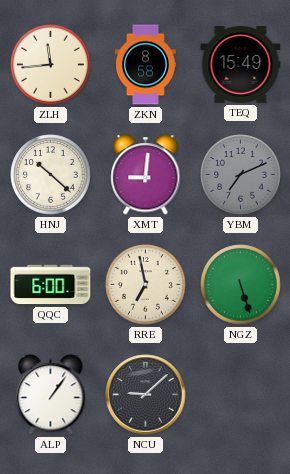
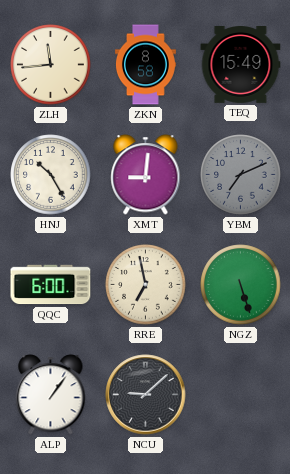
HNJ: 10:22 -> 10:25 (51, 175)
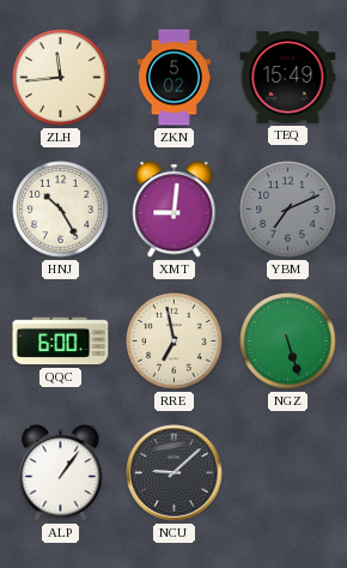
ZKN: 8:58 -> 5:02 (175, 78)
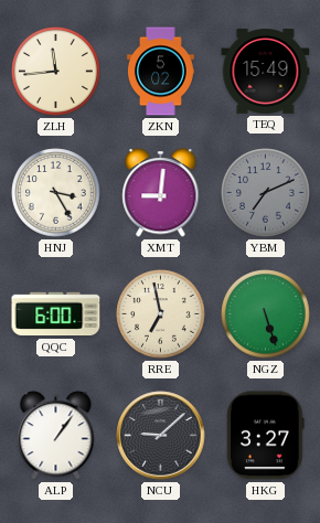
HNJ: 10:25 -> 3:25 (56, 193)
HKG: none -> 3:27 (266, 436)
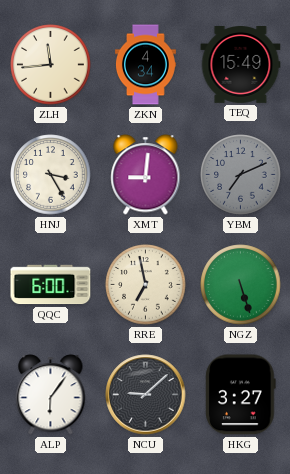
ZKN: 5:02 -> 4:34 (146, 65)
ALP: 1:06 -> 6:06 (51, 395)
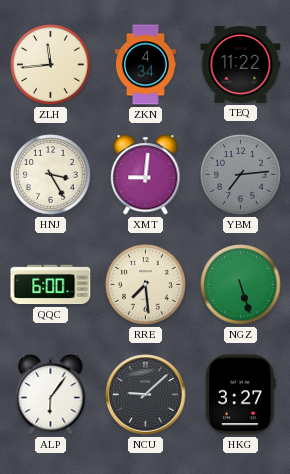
TEQ: 15:49 -> 11:22 (241, 65)
YBM: 7:11 -> 7:14 (241, 175)
RRE: 6:58 -> 7:29 (146, 285)
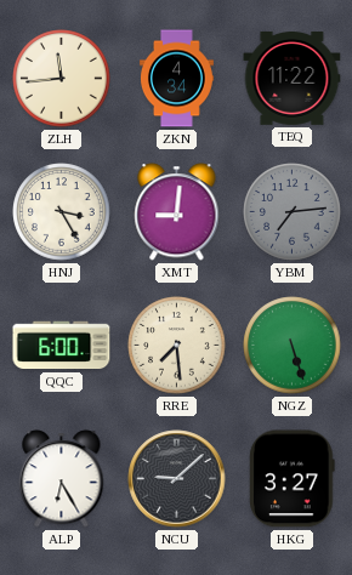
ALP: 6:06 -> 6:25 (62, 479)
